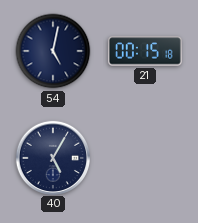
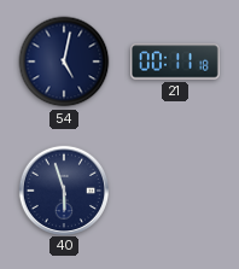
21: 00:15 -> 00:11 (175, 62)
40: 5:05 -> 5:57 (63, 189)
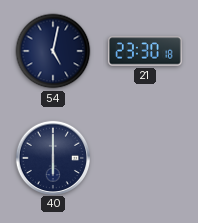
21: 00:11 -> 23:30 (145, 51)
40: 5:57 -> 6:00 (52, 157)
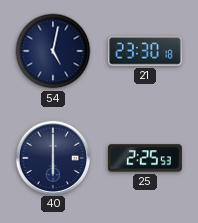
25: none -> 2:25 (145, 158)
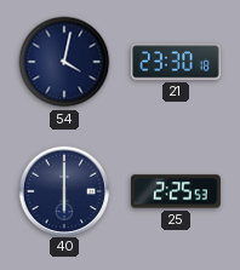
54: 5:02 -> 4:02 (64, 62)
